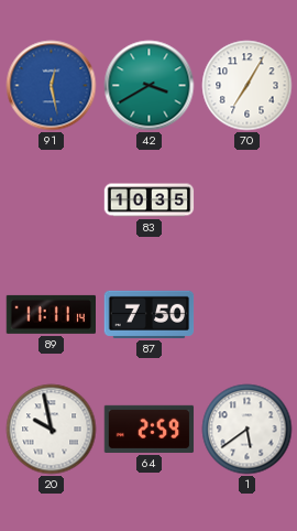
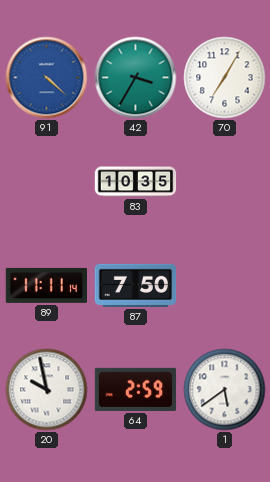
91: 12:28 -> 4:22 (47, 78)
42: 3:40 -> 3:35 (136, 78)
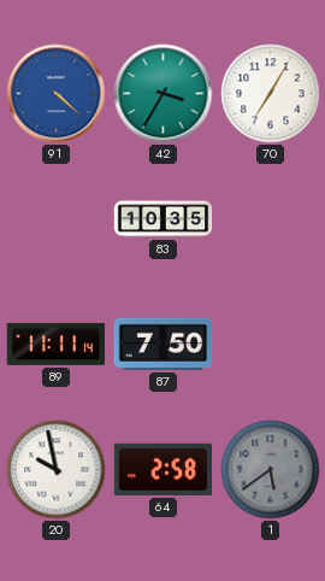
64: 2:59 -> 2:58 (164, 469)
1 dial: white -> grey (271, 470)
